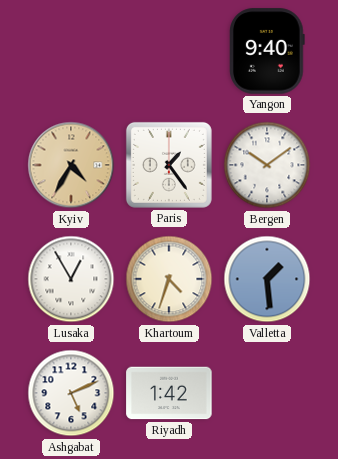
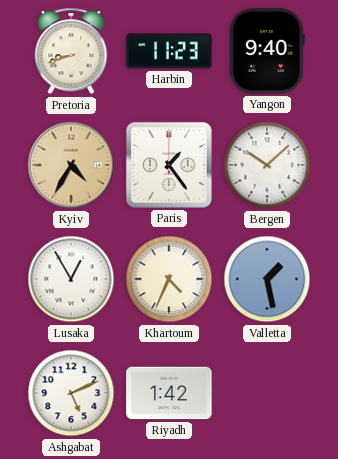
Pretoria: none -> 8:42 (71, 51)
Harbin: none -> 11:23 (169, 51)
Bergen: 10:09 -> 10:08 (267, 165)
Khartoum: 4:33 -> 4:34 (169, 279)
Valletta: 1:29 -> 1:28 (267, 279)
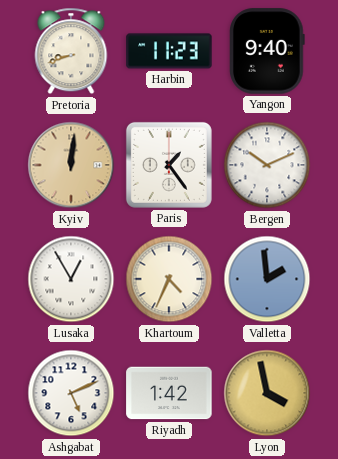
Kyiv: 4:35 -> 12:01 (71, 165)
Bergen: 10:08 -> 10:11 (267, 165)
Valletta: 1:28 -> 1:59 (267, 279)
Lyon: none -> 3:58 (267, 393)
